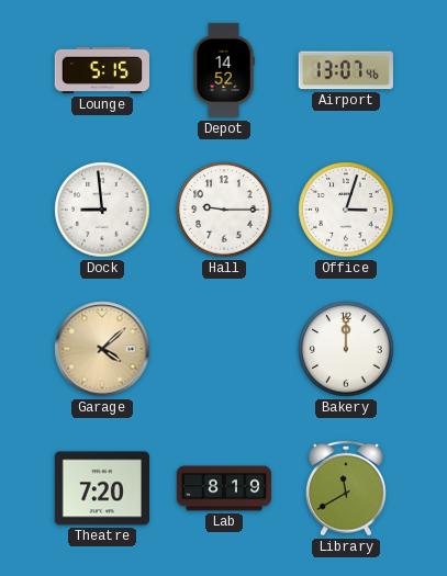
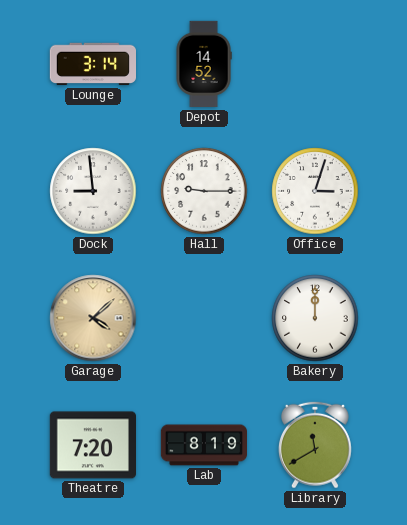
Lounge: 5:15 -> 3:14 (92, 64)
Airport: 13:07 -> none (346, 70)
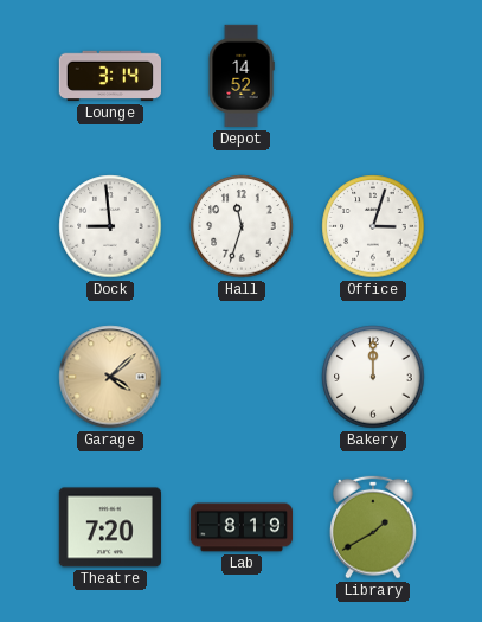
Hall: 9:15 -> 11:33 (242, 226)
Library: 11:40 -> 1:40 (373, 527)
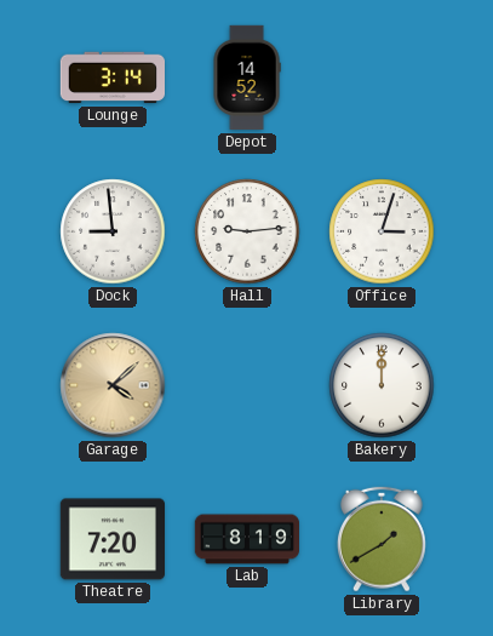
Hall: 11:33 -> 9:14 (247, 231)
